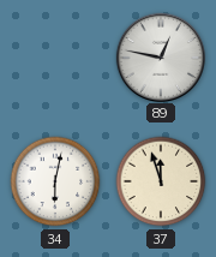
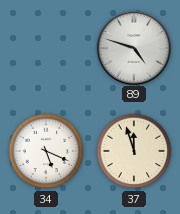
89: 12:47 -> 4:48 (133, 47)
34: 6:02 -> 5:19 (46, 151)
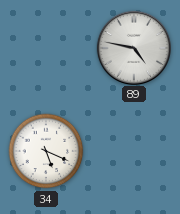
89: 4:48 -> 4:47 (133, 47)
37: 11:57 -> none (134, 151)
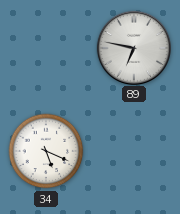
89: 4:47 -> 6:47 (133, 47)
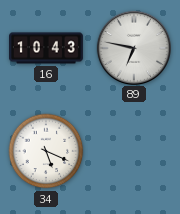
16: none -> 10:43 (47, 48)
